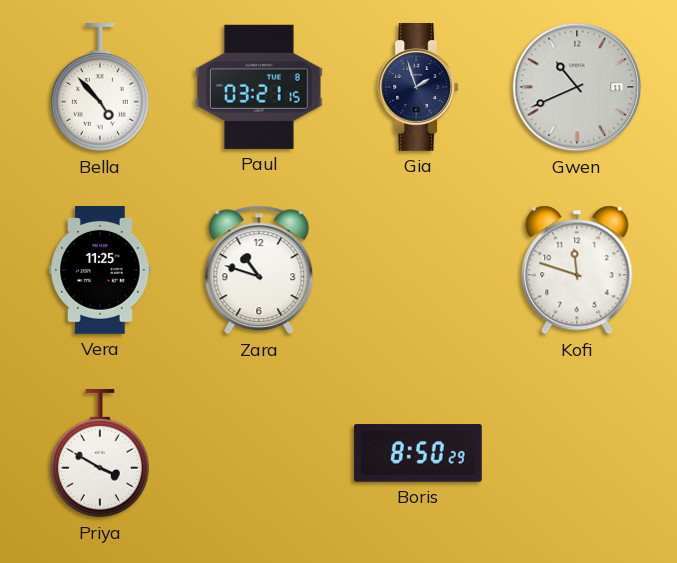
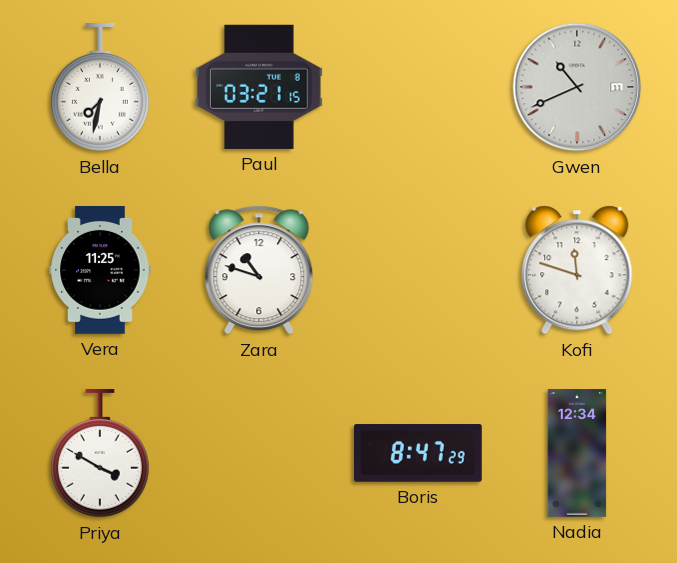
Bella: 4:53 -> 7:32 (100, 88)
Gia: 1:57 -> none (418, 88)
Boris: 8:50 -> 8:47 (419, 453)
Nadia: none -> 12:34 (577, 453)
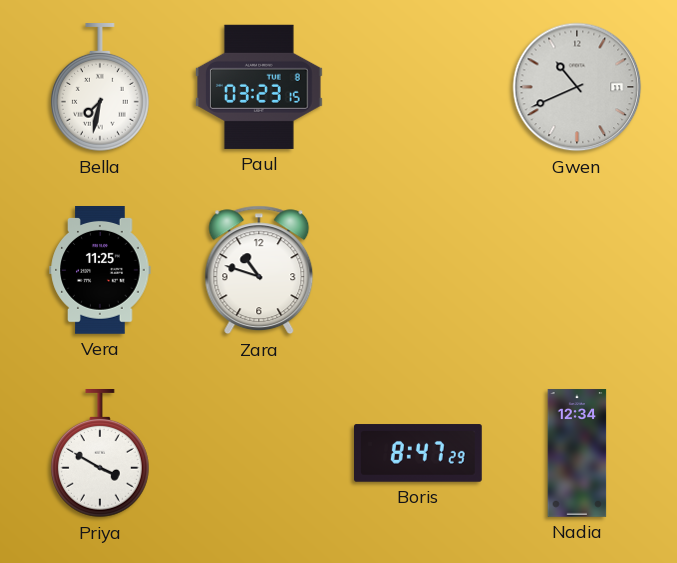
Paul: 03:21 -> 03:23 (259, 87)
Kofi: 11:48 -> none (577, 270)
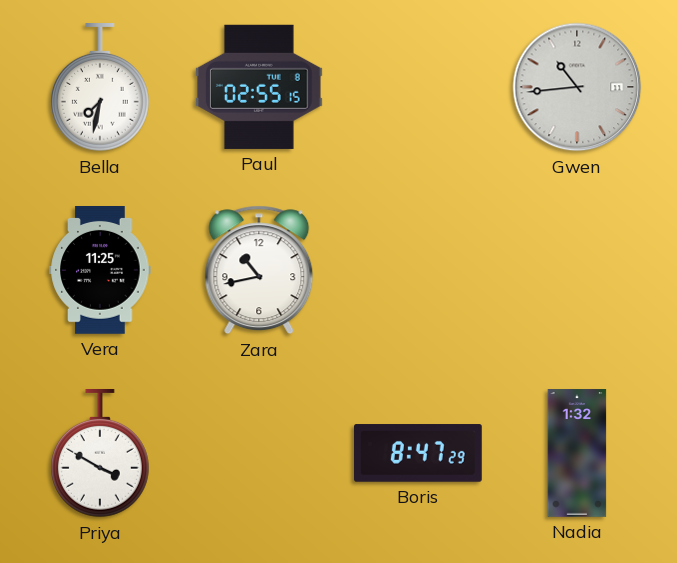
Paul: 03:23 -> 02:55 (259, 87)
Gwen: 10:41 -> 10:44 (577, 87)
Zara: 10:48 -> 10:43 (259, 270)
Nadia: 12:34 -> 1:32 (577, 453)
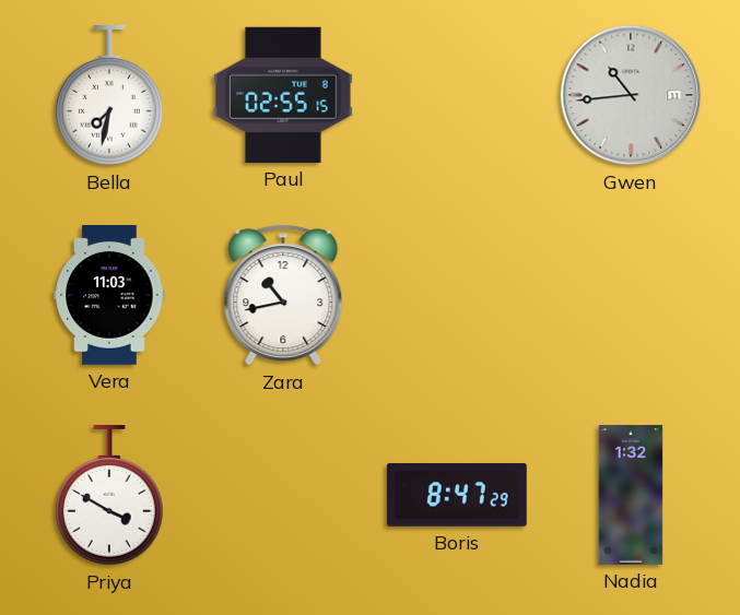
Vera: 11:25 -> 11:03 (109, 296)
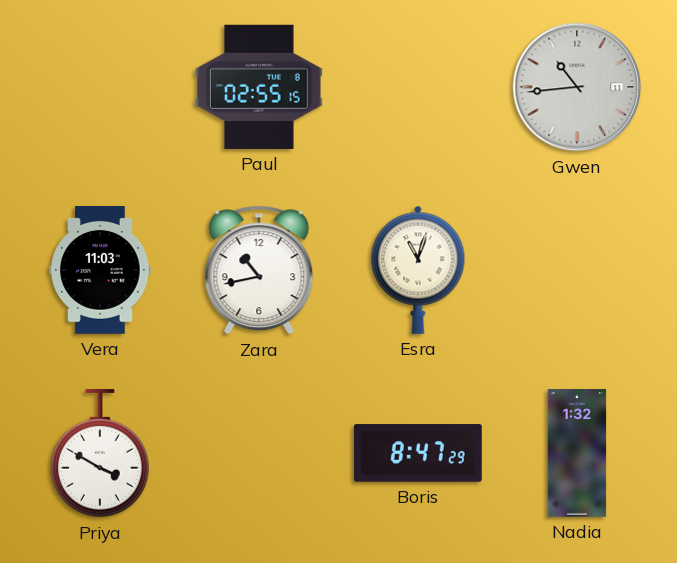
Bella: 7:32 -> none (109, 96)
Esra: none -> 11:03 (418, 270)
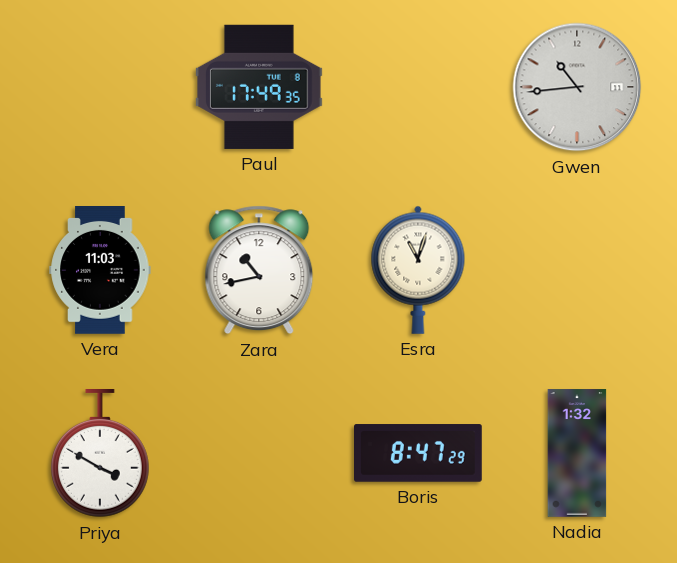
Paul: 02:55 -> 17:49 (259, 87)
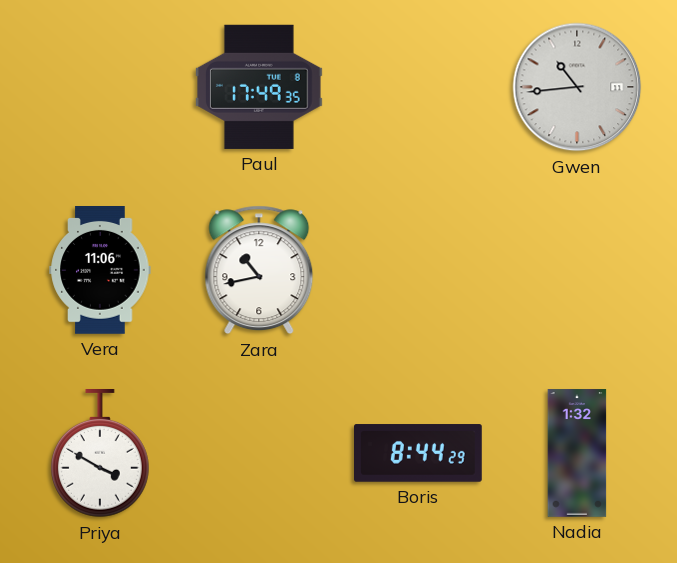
Vera: 11:03 -> 11:06 (100, 271)
Esra: 11:03 -> none (418, 270)
Boris: 8:47 -> 8:44 (419, 453)
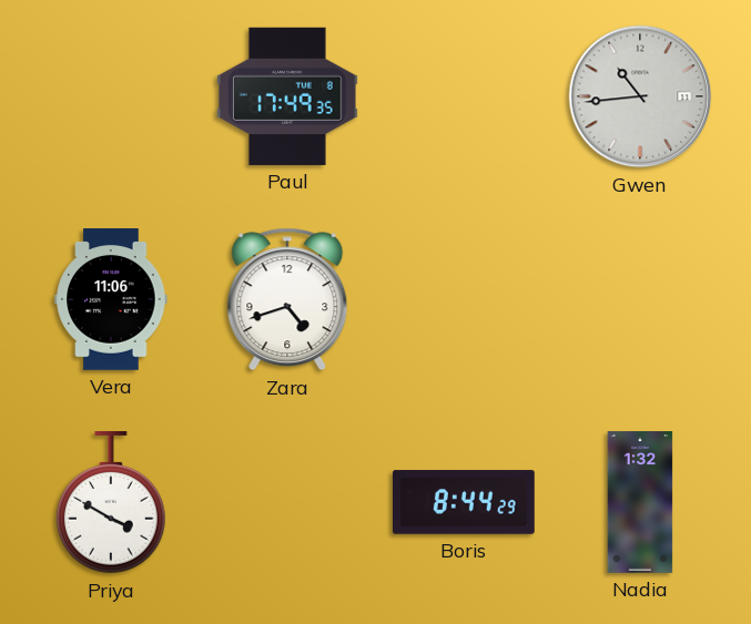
Zara: 10:43 -> 4:42 (287, 299)
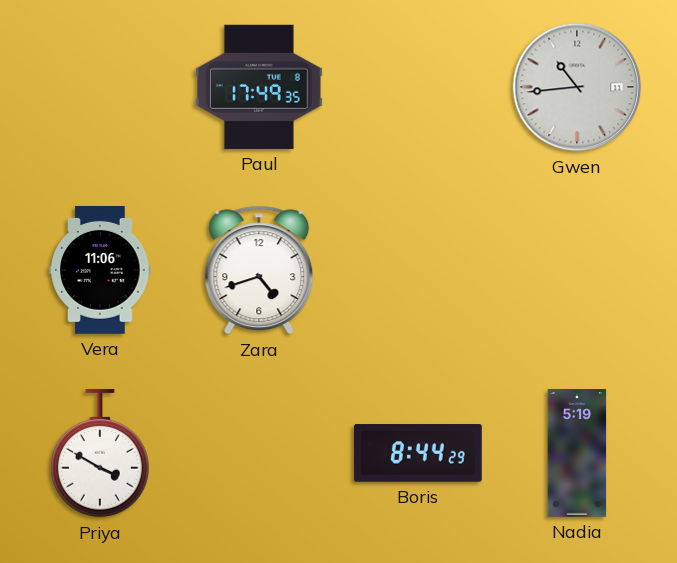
Nadia: 1:32 -> 5:19 (577, 453)
